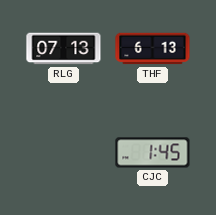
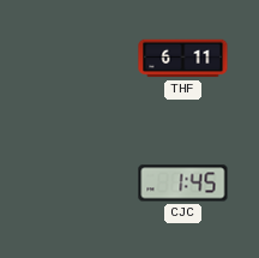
RLG: 07:13 -> none (64, 49)
THF: 6:13 -> 6:11 (183, 59)
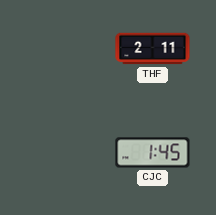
THF: 6:11 -> 2:11 (153, 49)
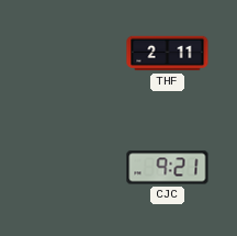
CJC: 1:45 -> 9:21 (168, 168)
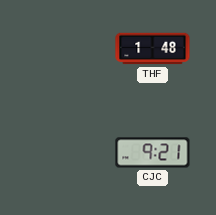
THF: 2:11 -> 1:48 (153, 49)
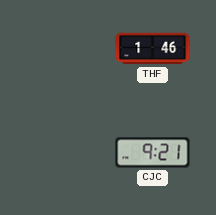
THF: 1:48 -> 1:46 (153, 49)
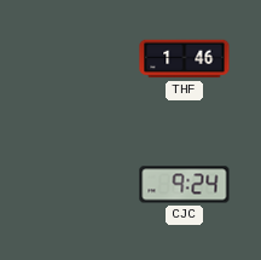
CJC: 9:21 -> 9:24 (185, 185)
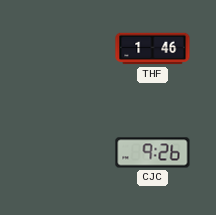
CJC: 9:24 -> 9:26 (153, 153)
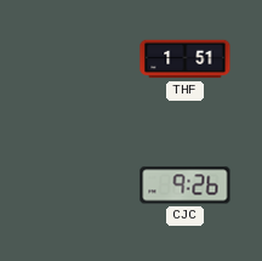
THF: 1:46 -> 1:51 (186, 59)
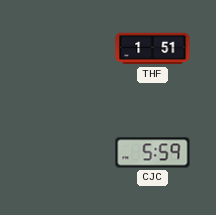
CJC: 9:26 -> 5:59 (153, 153)
